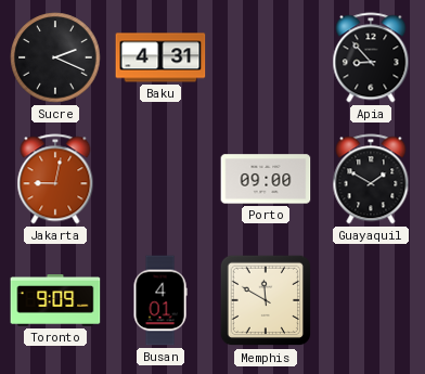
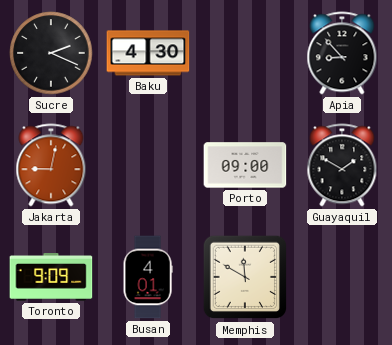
Baku: 4:31 -> 4:30 (148, 53)
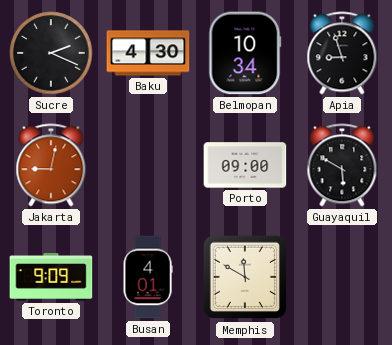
Belmopan: none -> 10:34 (245, 53)
Apia: 8:53 -> 8:57 (342, 53)
Guayaquil: 1:50 -> 5:50 (342, 165)
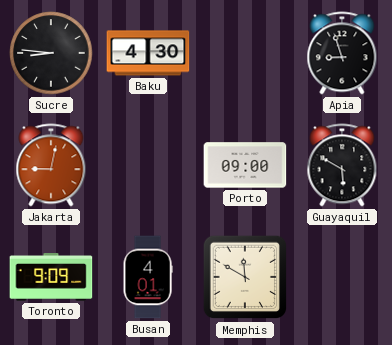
Sucre: 2:19 -> 8:46 (51, 53)
Belmopan: 10:34 -> none (245, 53)
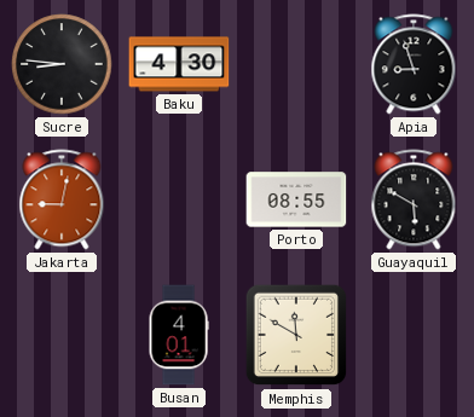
Porto: 09:00 -> 08:55 (296, 199)
Toronto: 9:09 -> none (51, 278)
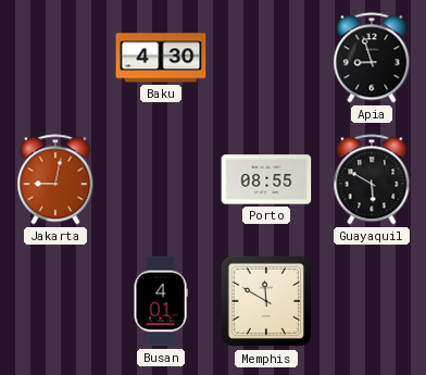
Sucre: 8:46 -> none (62, 64)
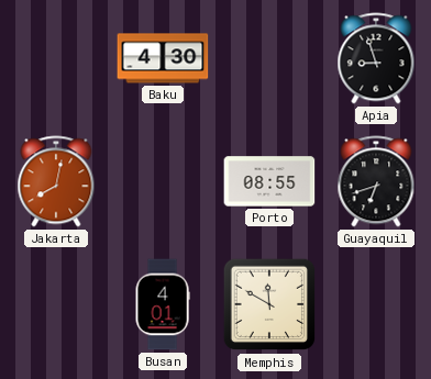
Jakarta: 9:02 -> 8:02 (56, 181)
Guayaquil: 5:50 -> 6:42 (376, 181)
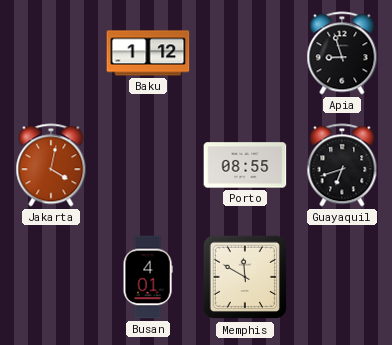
Baku: 4:30 -> 1:12 (148, 53)
Jakarta: 8:02 -> 4:02 (51, 165)
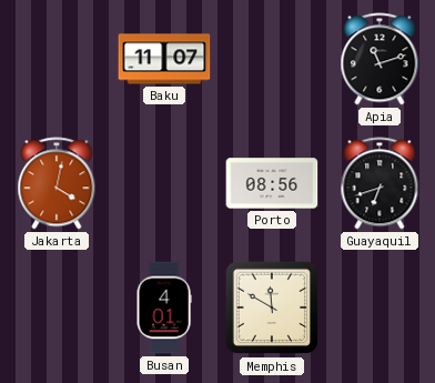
Baku: 1:12 -> 11:07 (164, 59)
Apia: 8:57 -> 11:12 (380, 59)
Porto: 08:55 -> 08:56 (272, 183)
